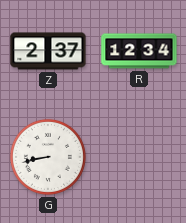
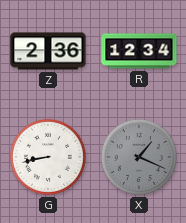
Z: 2:37 -> 2:36 (48, 51)
X: none -> 1:19 (139, 157)
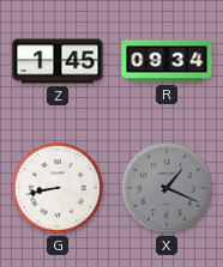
Z: 2:36 -> 1:45 (58, 61)
R: 12:34 -> 09:34 (167, 61)
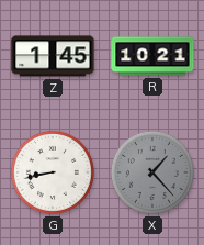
R: 09:34 -> 10:21 (152, 56)
X: 1:19 -> 1:23 (152, 172)
